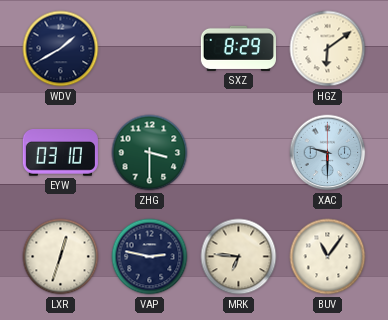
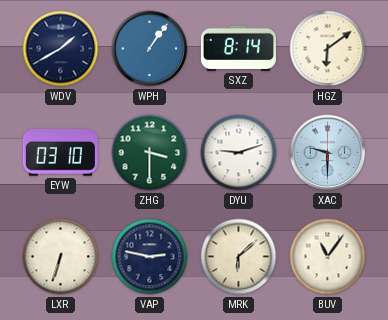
WPH: none -> 1:06 (150, 49)
SXZ: 8:29 -> 8:14 (238, 48)
DYU: none -> 9:12 (239, 153)
LXR: 12:33 -> 6:33 (61, 257)
MRK: 6:46 -> 6:08 (239, 257)
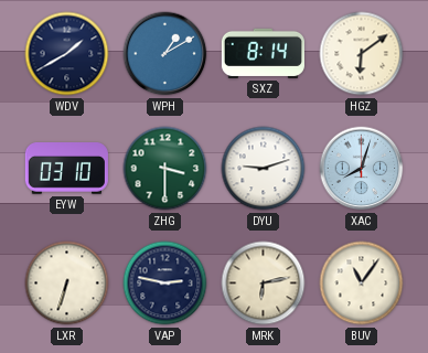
WPH: 1:06 -> 1:10 (165, 54)
XAC: 9:30 -> 8:03 (362, 169)
MRK: 6:08 -> 6:13 (264, 284)
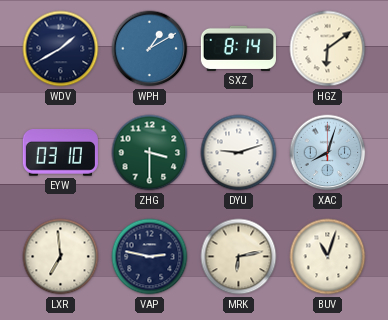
LXR: 6:33 -> 6:59 (61, 257)
BUV: 11:06 -> 11:03 (328, 257)
